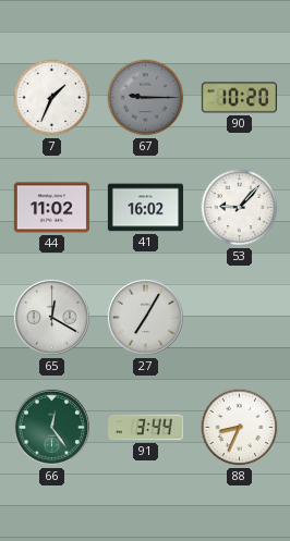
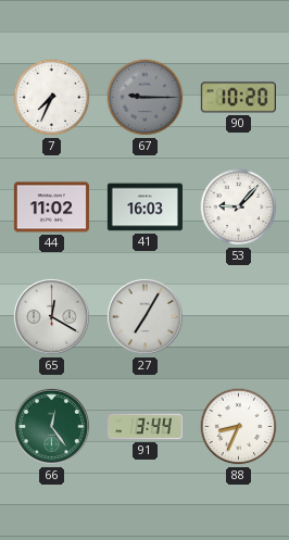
7: 1:34 -> 7:34 (52, 98)
41: 16:02 -> 16:03 (144, 208)
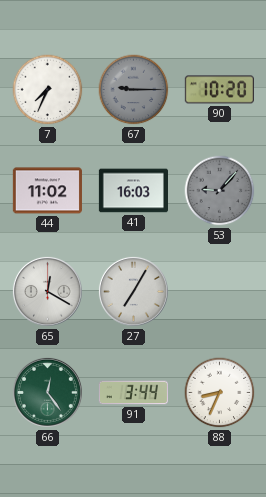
53 dial: white -> grey (220, 191)
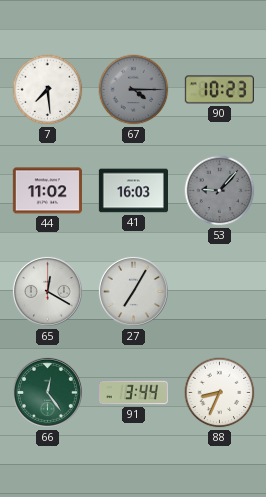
7: 7:34 -> 7:29 (48, 90)
67: 9:15 -> 4:15 (134, 90)
90: 10:20 -> 10:23 (219, 90)
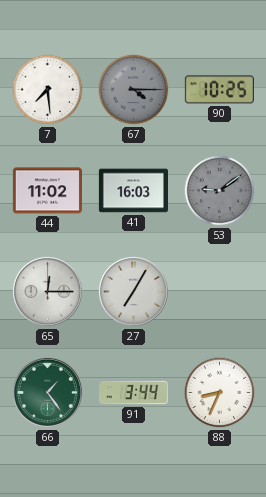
90: 10:23 -> 10:25 (219, 90)
53: 9:07 -> 9:09 (220, 191)
65: 12:20 -> 12:15 (47, 291)
66: 12:24 -> 1:24 (47, 392)
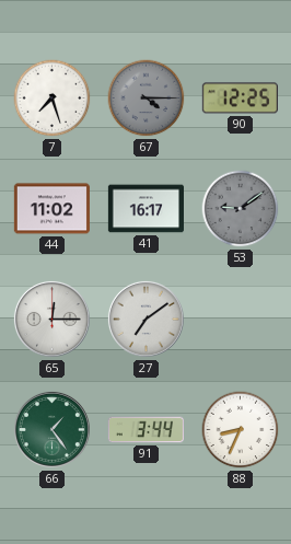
7: 7:29 -> 7:27 (53, 99)
90: 10:25 -> 12:25 (240, 99)
41: 16:03 -> 16:17 (145, 209)
27: 7:05 -> 7:09 (145, 319)
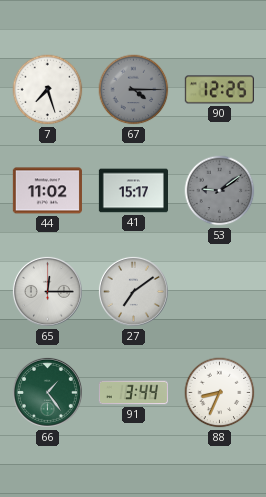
41: 16:17 -> 15:17 (133, 191)
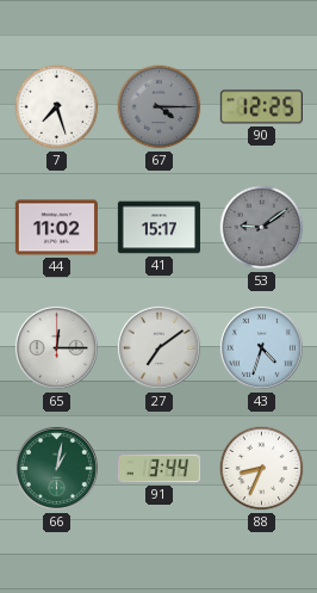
43: none -> 4:33 (261, 347)
66: 1:24 -> 1:02 (56, 468)
